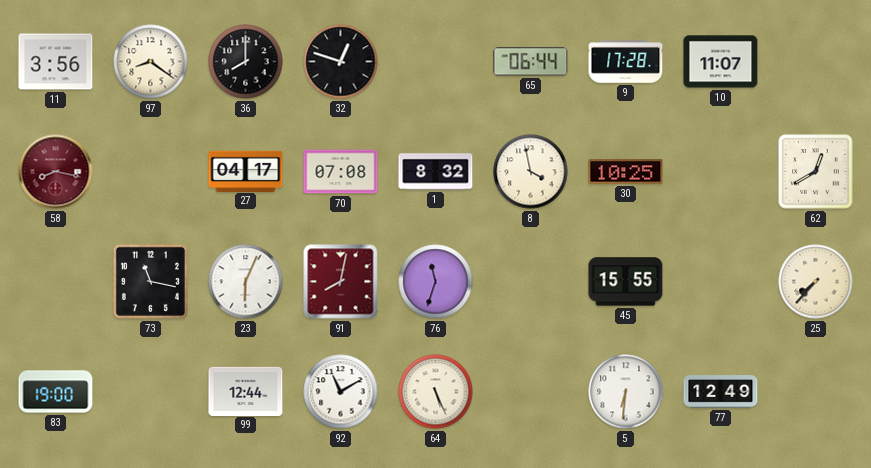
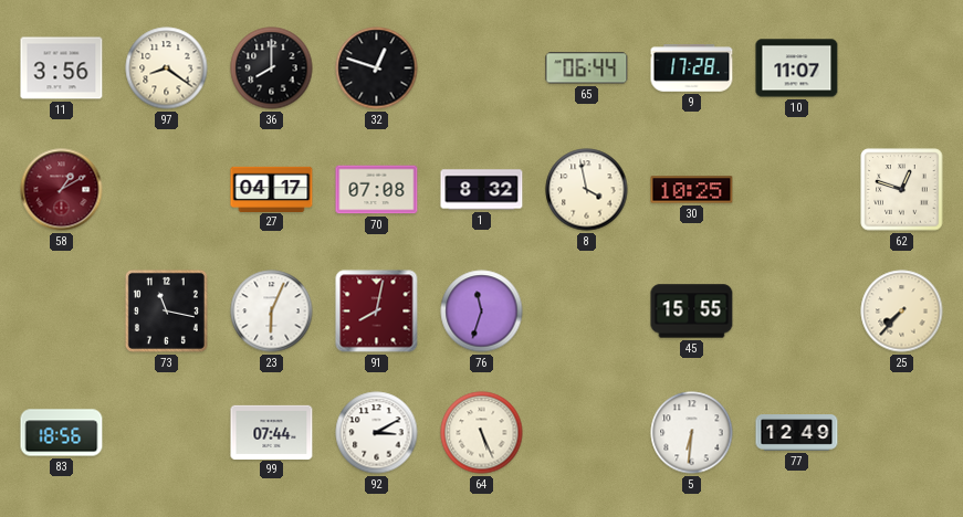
58: 8:17 -> 1:10 (62, 190)
62: 12:40 -> 12:48 (902, 190)
83: 19:00 -> 18:56 (62, 433)
99: 12:44 -> 07:44 (272, 432)
92: 11:10 -> 3:10 (377, 433)
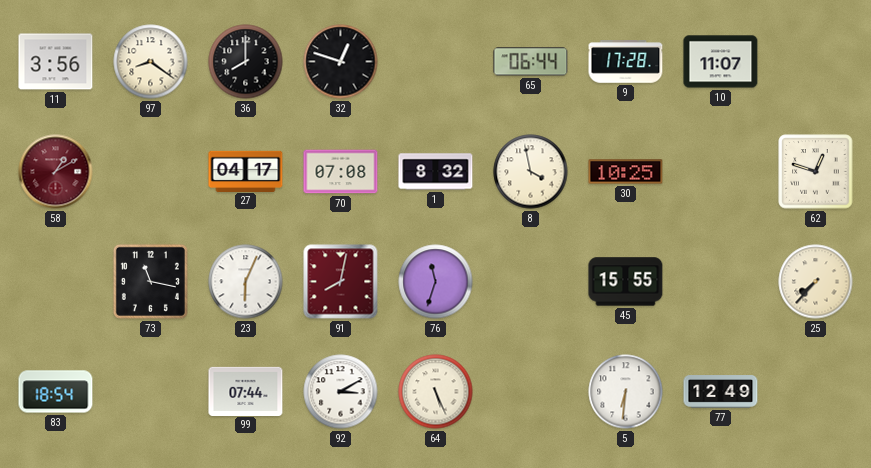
83: 18:56 -> 18:54 (56, 392)
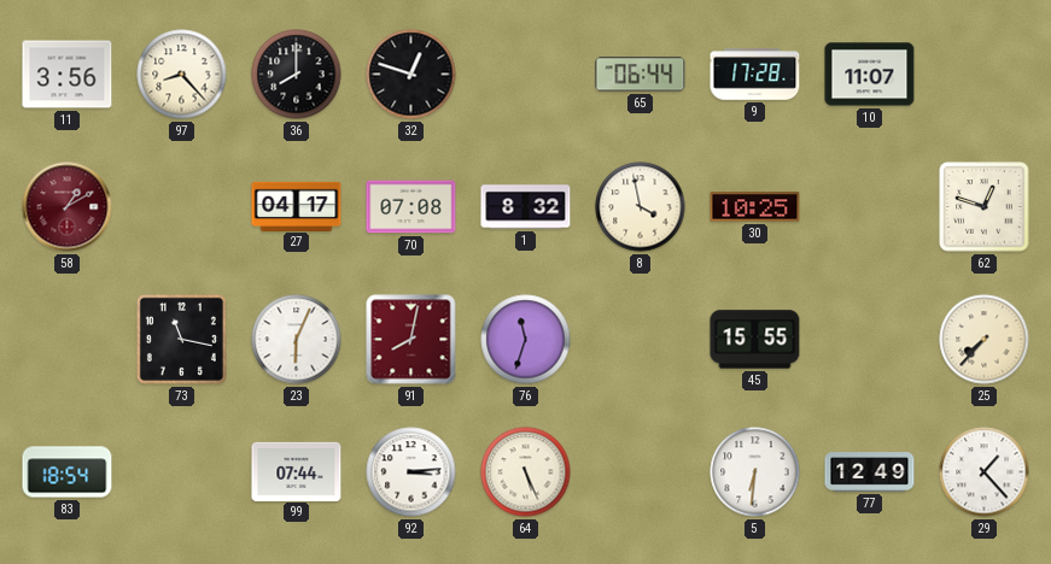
97: 8:21 -> 8:23 (182, 75)
92: 3:10 -> 3:14 (411, 472)
29: none -> 1:23 (985, 472)
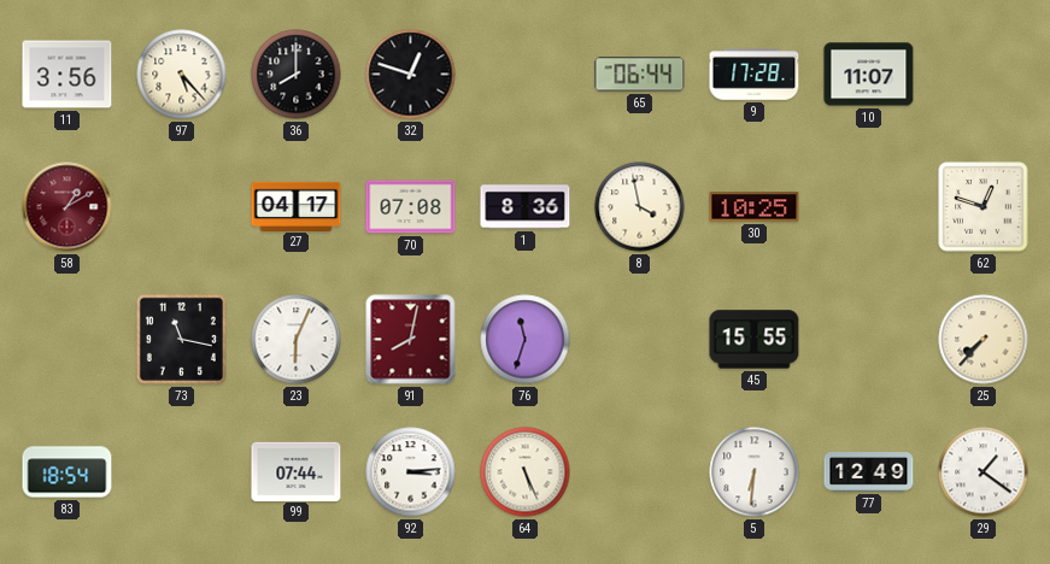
97: 8:23 -> 5:23 (182, 75)
1: 8:32 -> 8:36 (526, 207)
29: 1:23 -> 1:21 (984, 472)
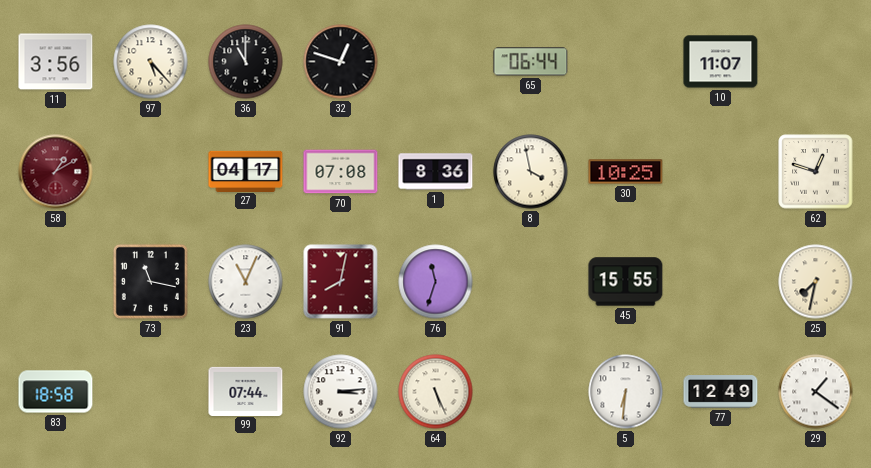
36: 8:00 -> 11:00 (246, 62)
9: 17:28 -> none (755, 75)
23: 6:04 -> 11:04 (246, 282)
25: 7:37 -> 7:32 (816, 282)
83: 18:54 -> 18:58 (56, 392)
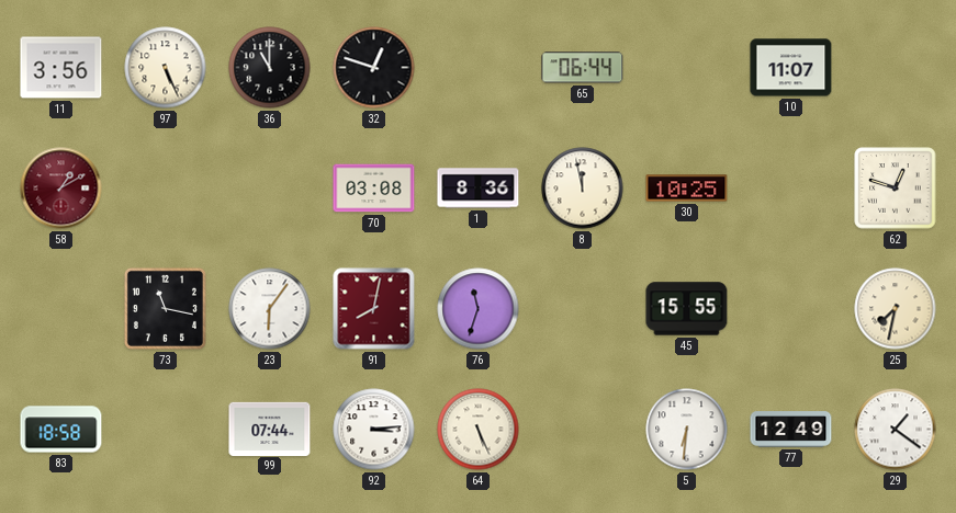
97: 5:23 -> 5:26 (166, 68)
27: 04:17 -> none (246, 171)
70: 07:08 -> 03:08 (374, 189)
8: 3:58 -> 11:58 (583, 189)
23: 11:04 -> 6:06 (270, 309)
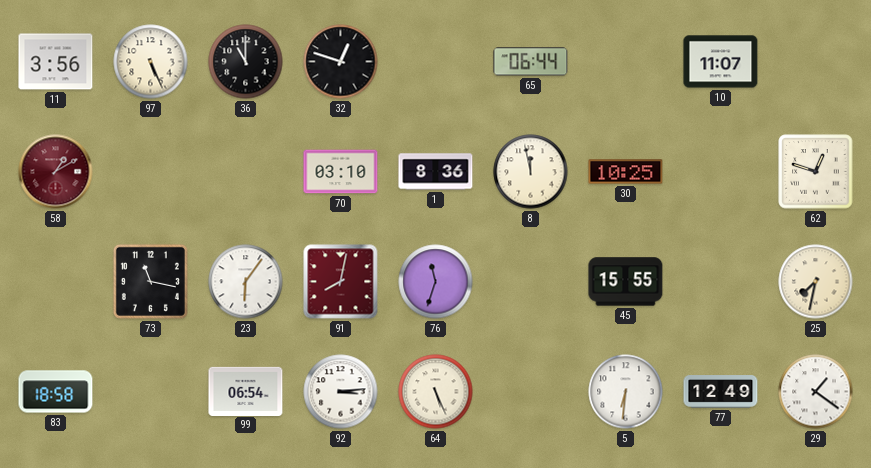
70: 03:08 -> 03:10 (341, 172)
99: 07:44 -> 06:54 (246, 391)
